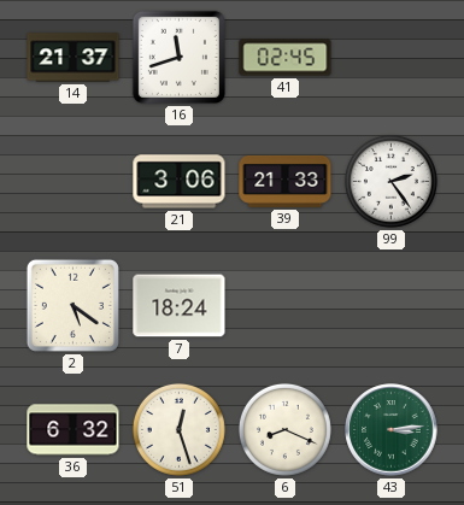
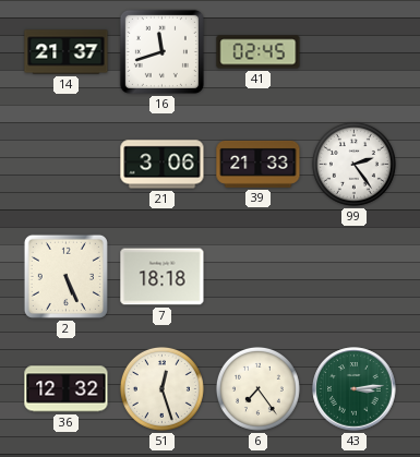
2: 5:21 -> 5:26 (65, 276)
7: 18:24 -> 18:18 (163, 277)
36: 6:32 -> 12:32 (67, 389)
6: 8:19 -> 7:24 (257, 388)
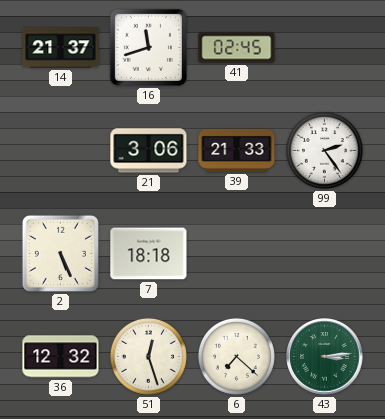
6: 7:24 -> 7:22 (236, 356)
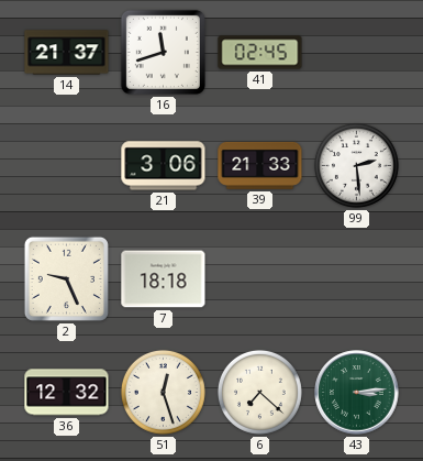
99: 2:24 -> 2:29 (356, 165)
2: 5:26 -> 9:26 (66, 278)
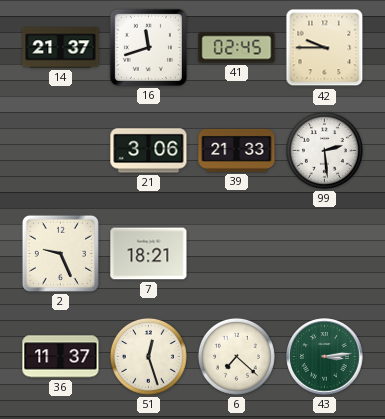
42: none -> 9:45 (325, 48)
7: 18:18 -> 18:21 (149, 254)
36: 12:32 -> 11:37 (61, 357)
